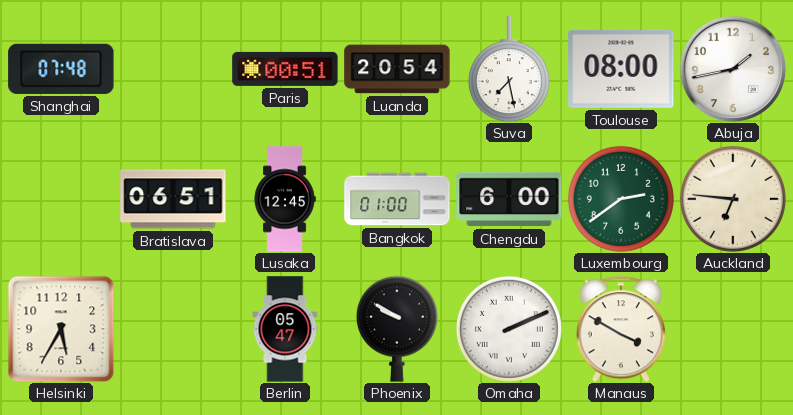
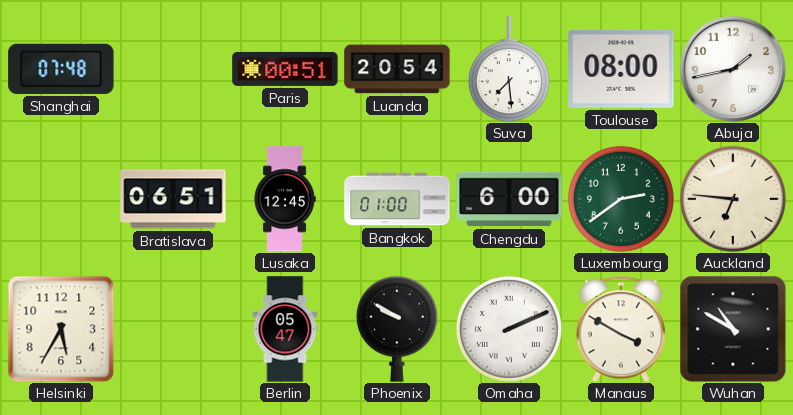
Suva: 7:28 -> 7:29 (509, 69)
Wuhan: none -> 10:50 (733, 329)
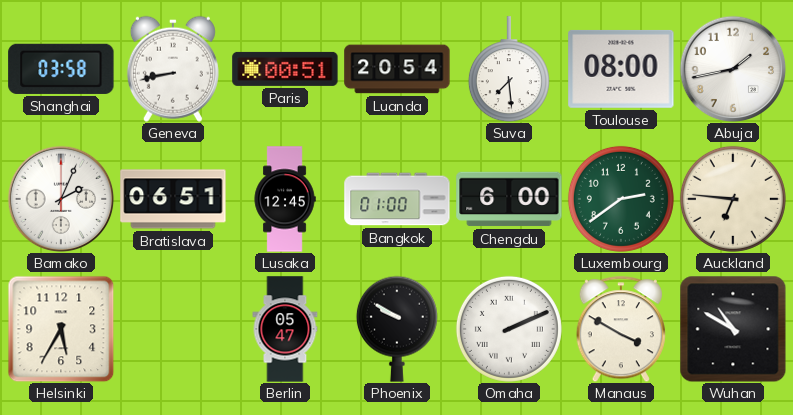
Shanghai: 07:48 -> 03:58 (61, 69)
Geneva: none -> 8:43 (173, 69)
Bamako: none -> 2:04 (61, 199)
